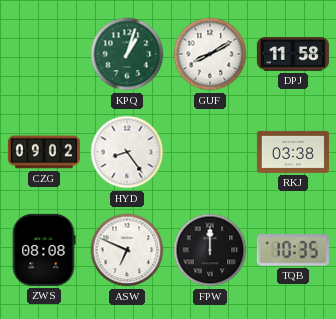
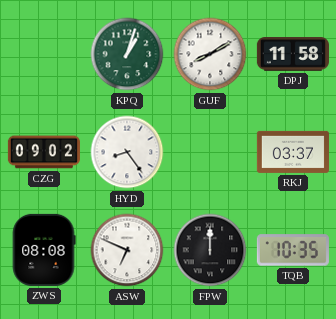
RKJ: 03:38 -> 03:37 (293, 152)
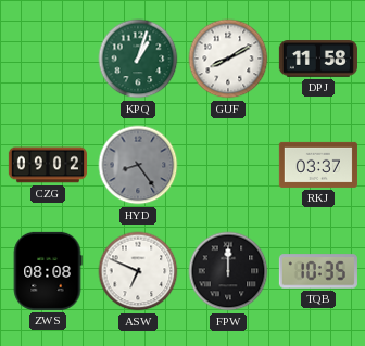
HYD dial: white -> grey (138, 165)
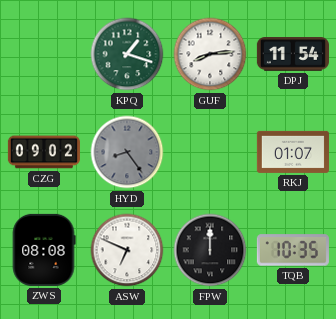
KPQ: 1:03 -> 1:18 (127, 54)
GUF: 8:10 -> 8:14 (210, 54)
DPJ: 11:58 -> 11:54 (293, 54)
RKJ: 03:37 -> 01:07 (293, 152)
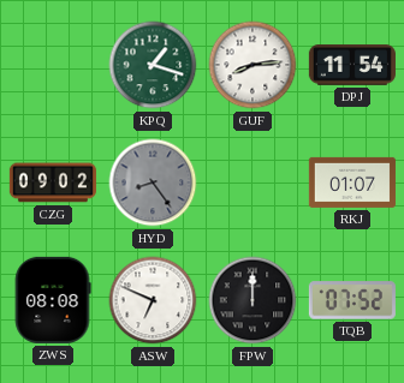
TQB: 10:35 -> 07:52 (352, 300)
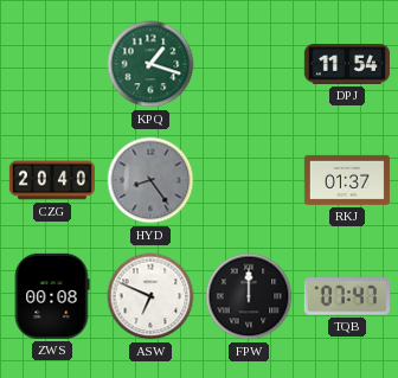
GUF: 8:14 -> none (252, 65)
CZG: 09:02 -> 20:40 (52, 180)
RKJ: 01:07 -> 01:37 (347, 180)
ZWS: 08:08 -> 00:08 (52, 296)
TQB: 07:52 -> 07:47 (347, 296)
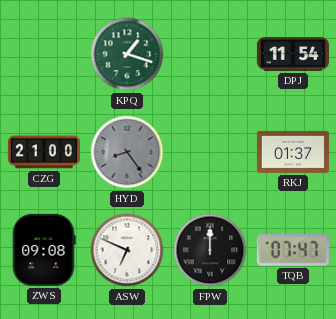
CZG: 20:40 -> 21:00 (44, 152)
ZWS: 00:08 -> 09:08 (44, 250)
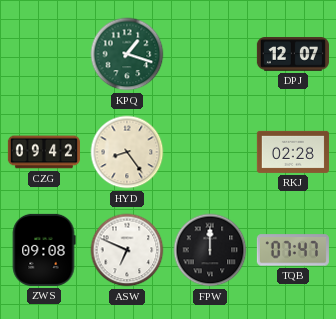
DPJ: 11:54 -> 12:07 (293, 54)
CZG: 21:00 -> 09:42 (44, 152)
HYD dial: grey -> cream (127, 152)
RKJ: 01:37 -> 02:28 (293, 152)
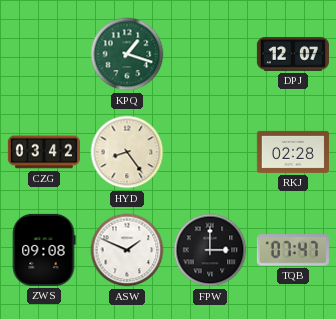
CZG: 09:42 -> 03:42 (44, 152)
ASW: 6:49 -> 1:49 (127, 250)
FPW: 12:00 -> 3:00 (210, 250)
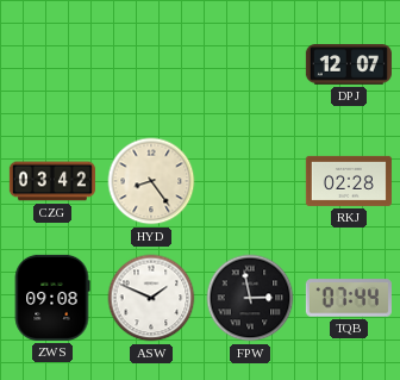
KPQ: 1:18 -> none (127, 54)
FPW: 3:00 -> 2:58 (250, 298)
TQB: 07:47 -> 07:44 (349, 298)
